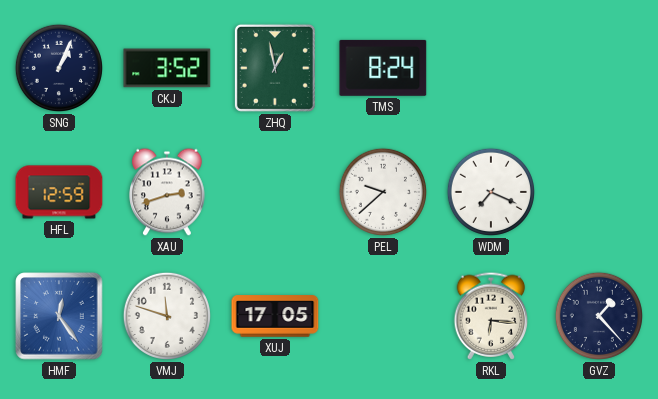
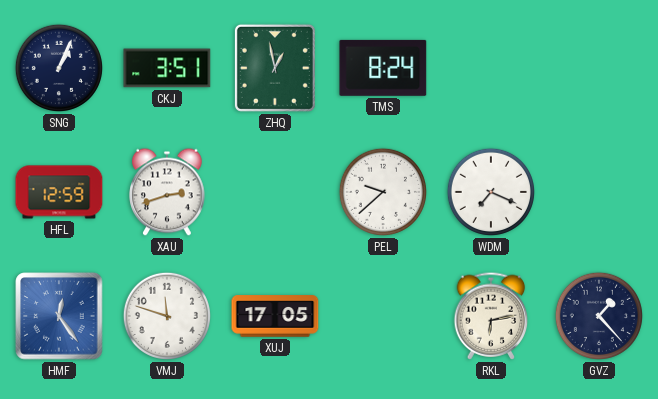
CKJ: 3:52 -> 3:51 (167, 68)
RKL: 6:16 -> 6:13 (491, 316)
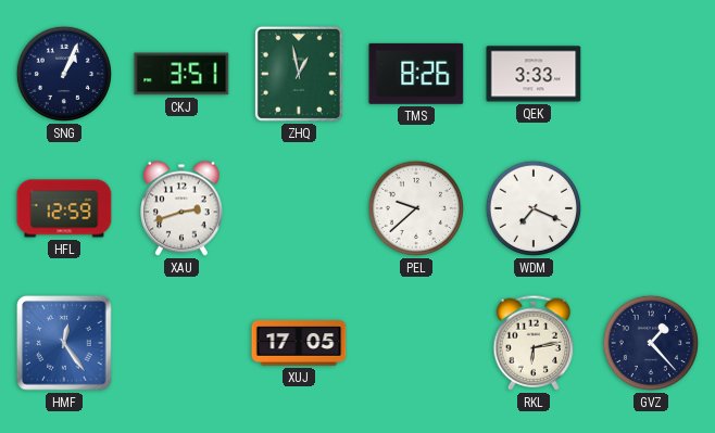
TMS: 8:24 -> 8:26 (416, 74)
QEK: none -> 3:33 (534, 74)
VMJ: 11:48 -> none (167, 316)
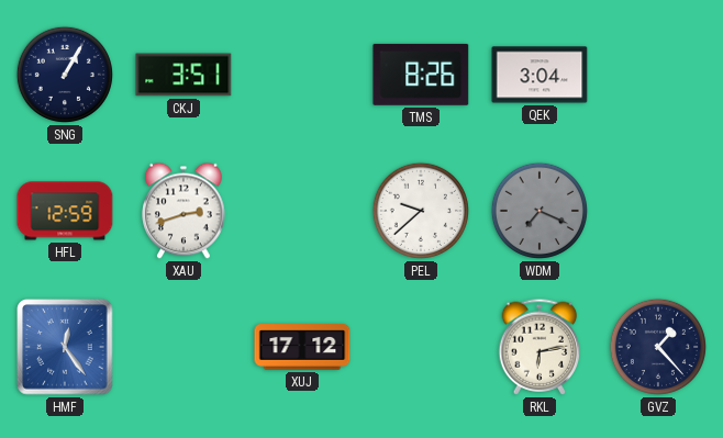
SNG: 1:04 -> 1:05 (65, 75)
ZHQ: 12:58 -> none (299, 74)
QEK: 3:33 -> 3:04 (540, 75)
WDM dial: white -> grey (540, 211)
XUJ: 17:05 -> 17:12 (302, 347)
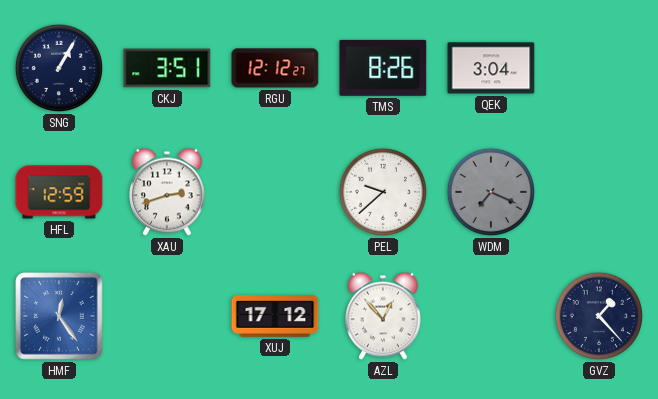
RGU: none -> 12:12 (275, 68)
AZL: none -> 12:53 (383, 316)
RKL: 6:13 -> none (540, 347)
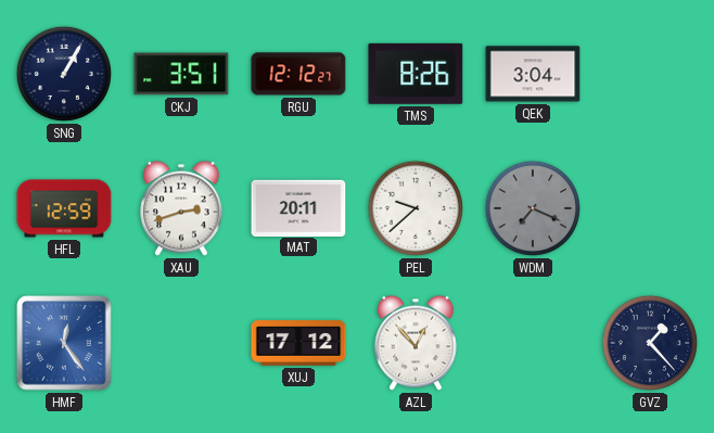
MAT: none -> 20:11 (298, 207)
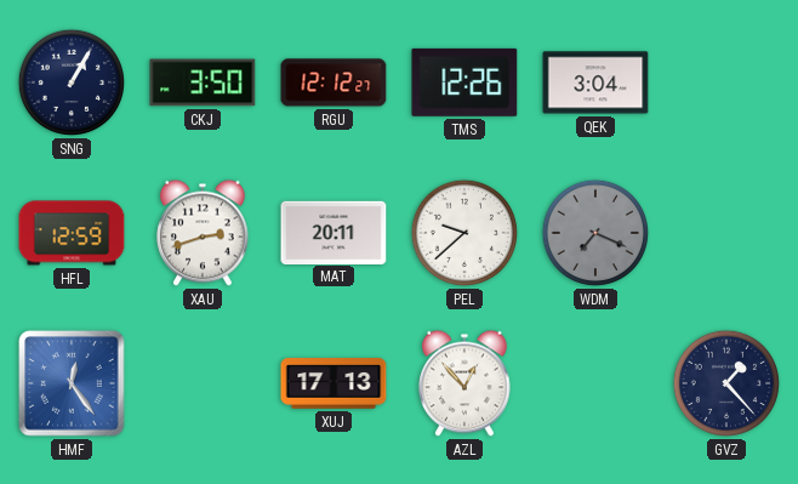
CKJ: 3:51 -> 3:50 (203, 82)
TMS: 8:26 -> 12:26 (464, 82)
XUJ: 17:12 -> 17:13 (334, 383)
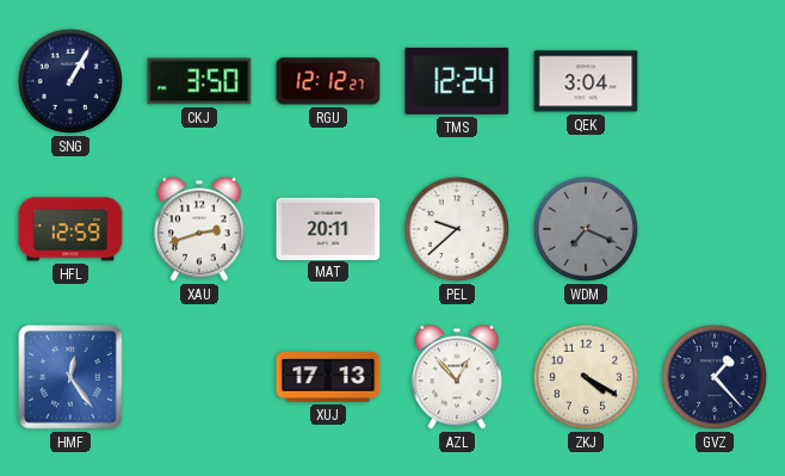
TMS: 12:26 -> 12:24 (457, 81)
ZKJ: none -> 4:20 (586, 377)
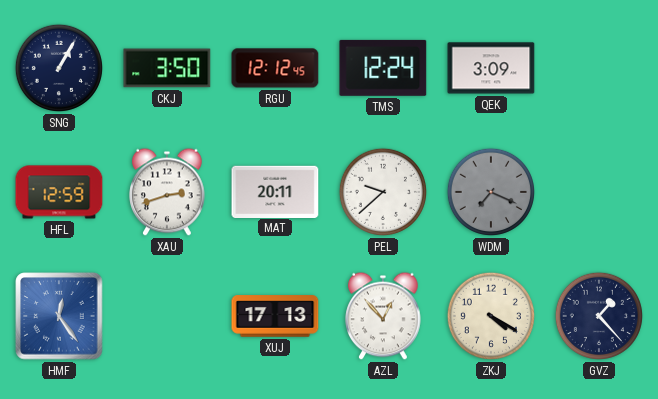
RGU: 12:12:27 -> 12:12:45 (275, 68)
QEK: 3:04 -> 3:09 (491, 68)
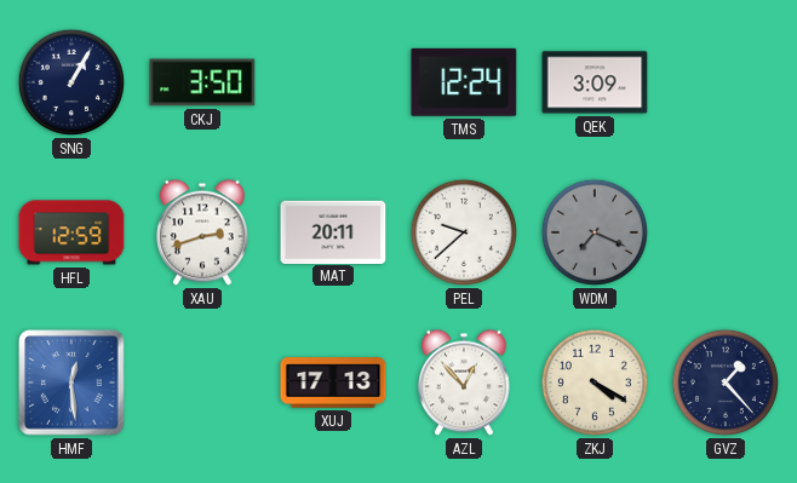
RGU: 12:12 -> none (275, 68)
HMF: 12:24 -> 12:29 (71, 383)
